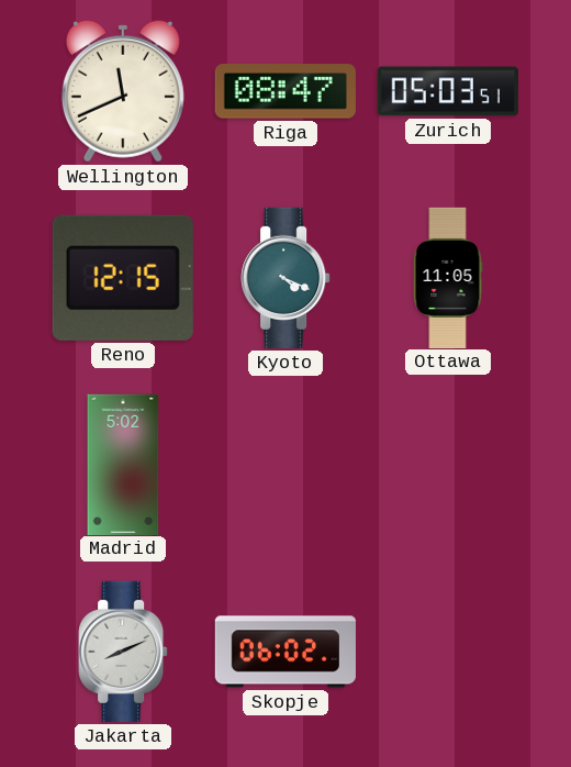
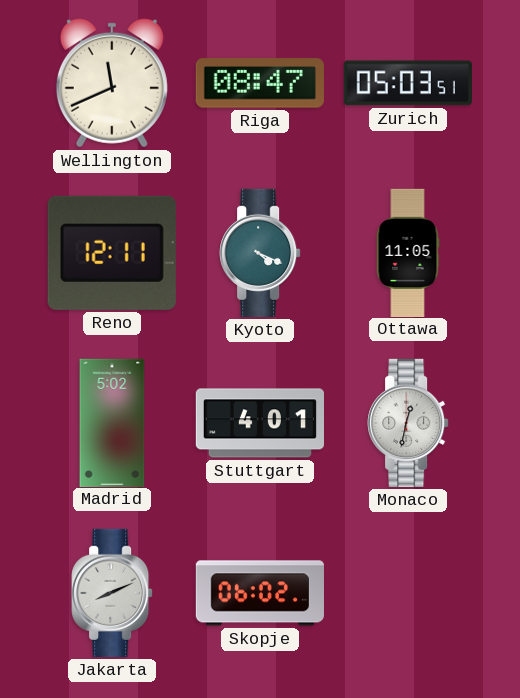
Reno: 12:15 -> 12:11 (112, 253)
Stuttgart: none -> 4:01 (259, 423)
Monaco: none -> 12:32 (408, 423)
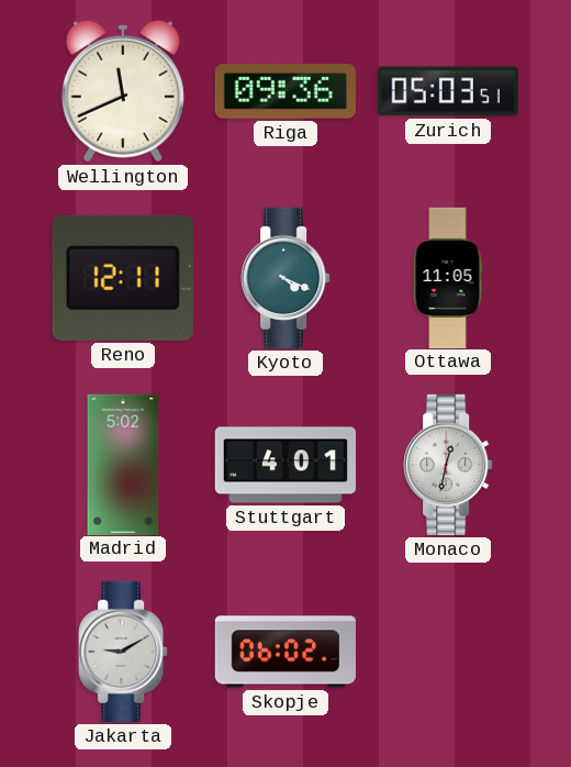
Riga: 08:47 -> 09:36 (285, 91)
Jakarta: 8:11 -> 9:10 (123, 652)
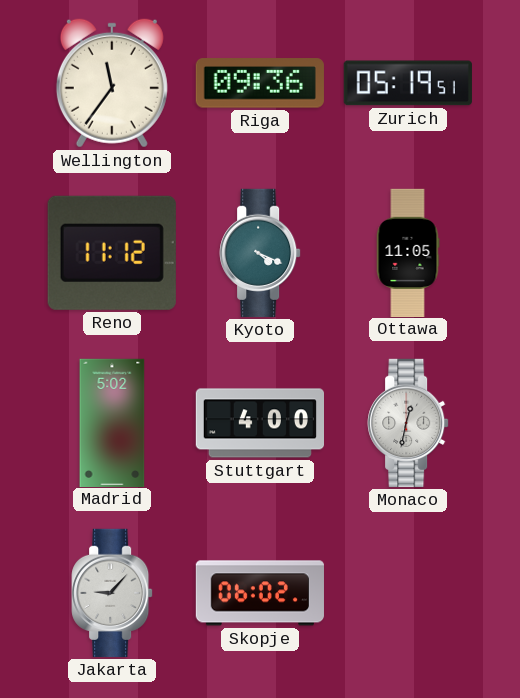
Wellington: 11:41 -> 11:36 (112, 83)
Zurich: 05:03 -> 05:19 (408, 83)
Reno: 12:11 -> 11:12 (112, 253)
Stuttgart: 4:01 -> 4:00 (259, 423)
Jakarta: 9:10 -> 9:07 (112, 593)
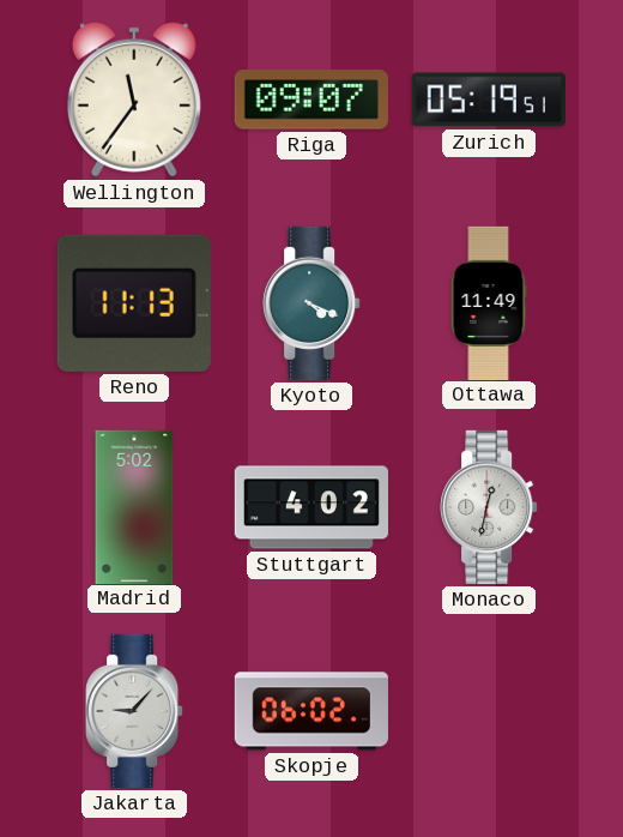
Riga: 09:36 -> 09:07 (311, 100)
Reno: 11:12 -> 11:13 (134, 303)
Ottawa: 11:05 -> 11:49 (489, 302)
Stuttgart: 4:00 -> 4:02 (310, 507)
